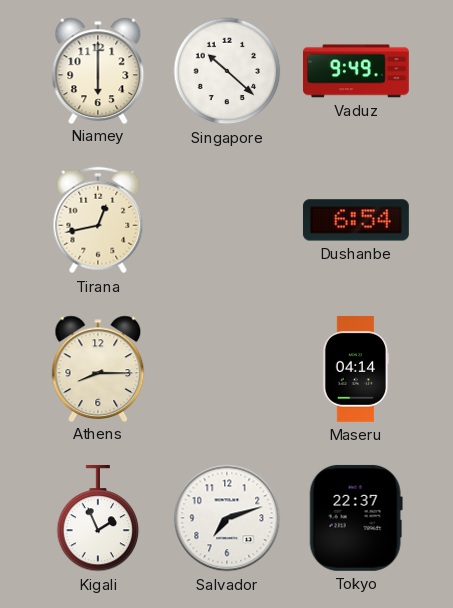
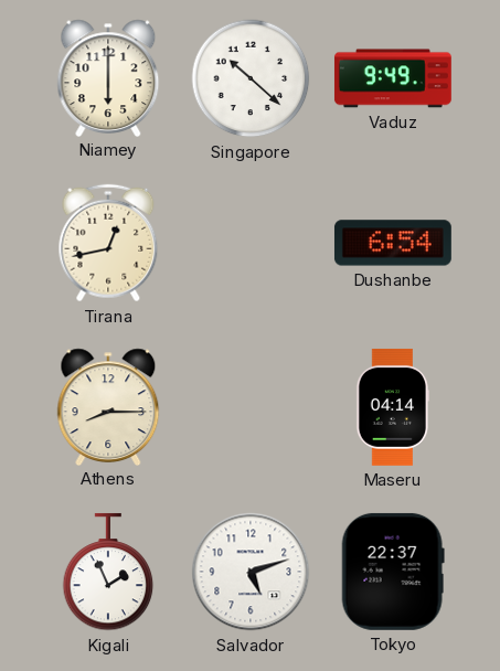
Salvador: 7:12 -> 5:12 (251, 572)
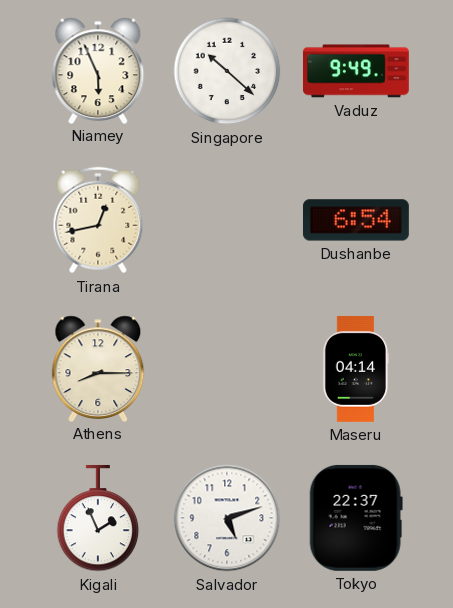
Niamey: 6:00 -> 5:56 (98, 70)
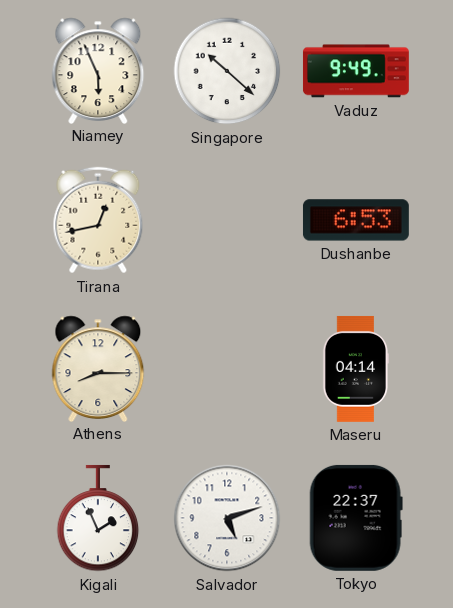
Dushanbe: 6:54 -> 6:53 (356, 220)
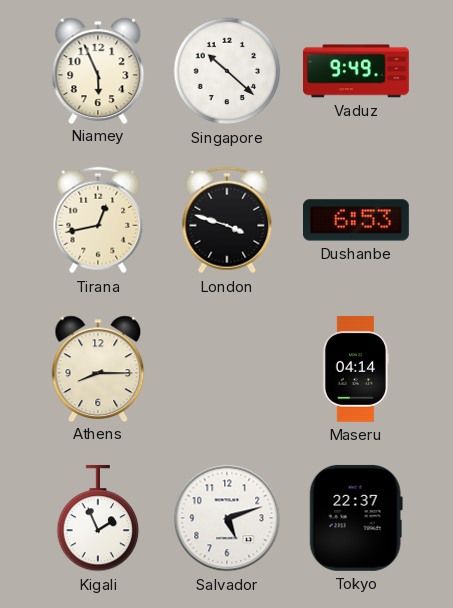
London: none -> 3:48 (227, 220)
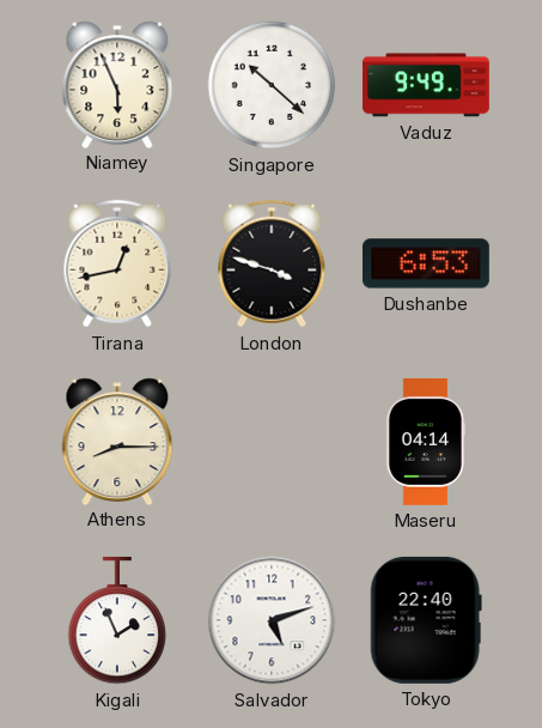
Tokyo: 22:37 -> 22:40 (426, 620)
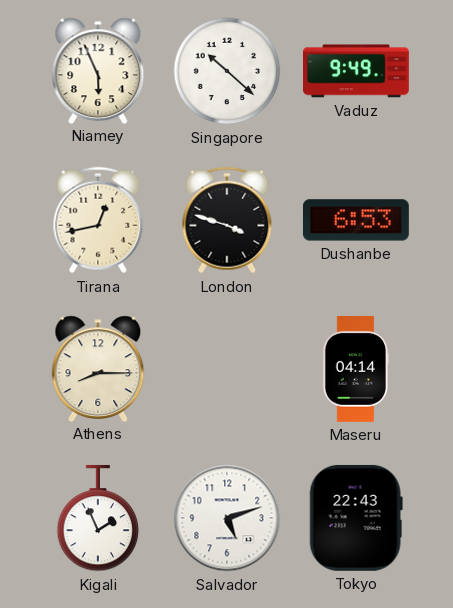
Tokyo: 22:40 -> 22:43 (356, 518)
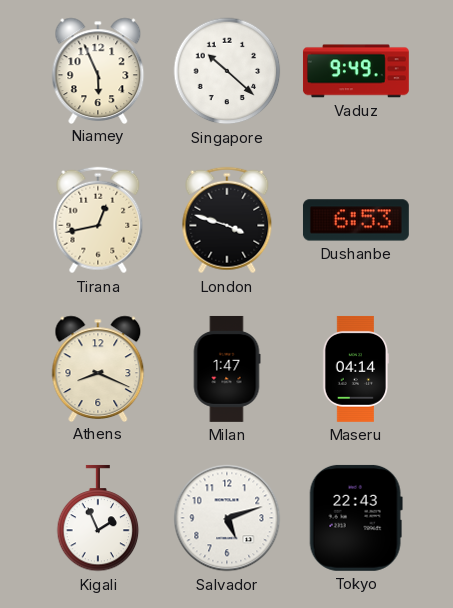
Athens: 8:15 -> 8:19 (98, 368)
Milan: none -> 1:47 (227, 369)
